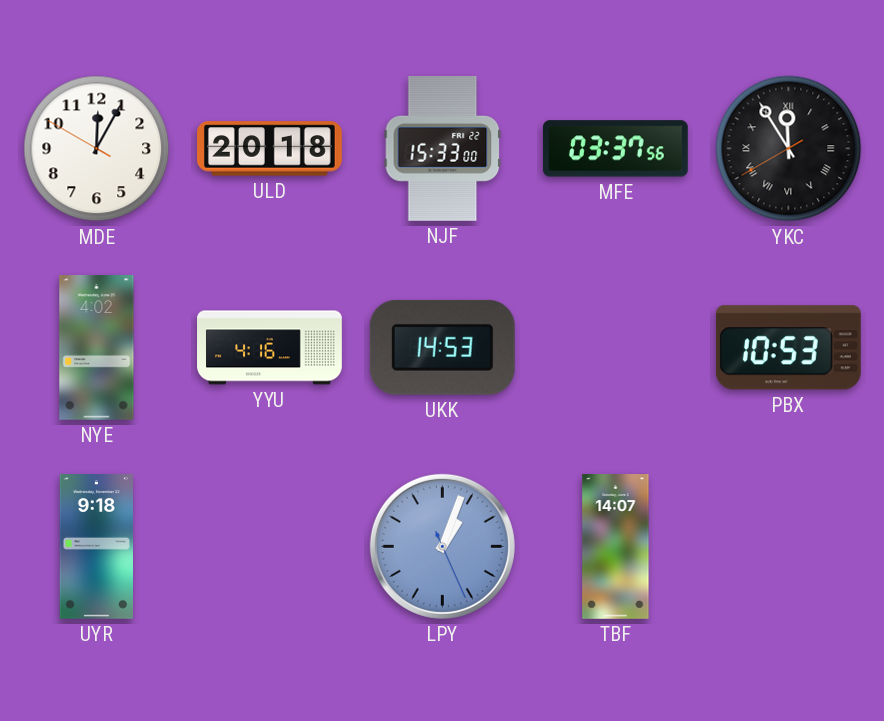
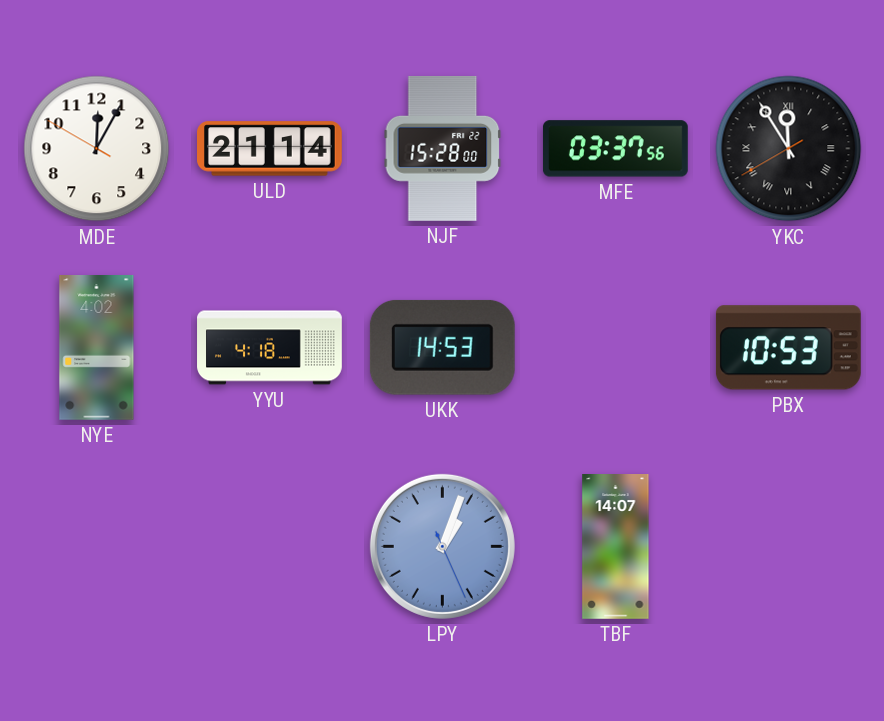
ULD: 20:18 -> 21:14 (270, 149)
NJF: 15:33 -> 15:28 (443, 148)
YYU: 4:16 -> 4:18 (270, 348)
UYR: 9:18 -> none (96, 547)
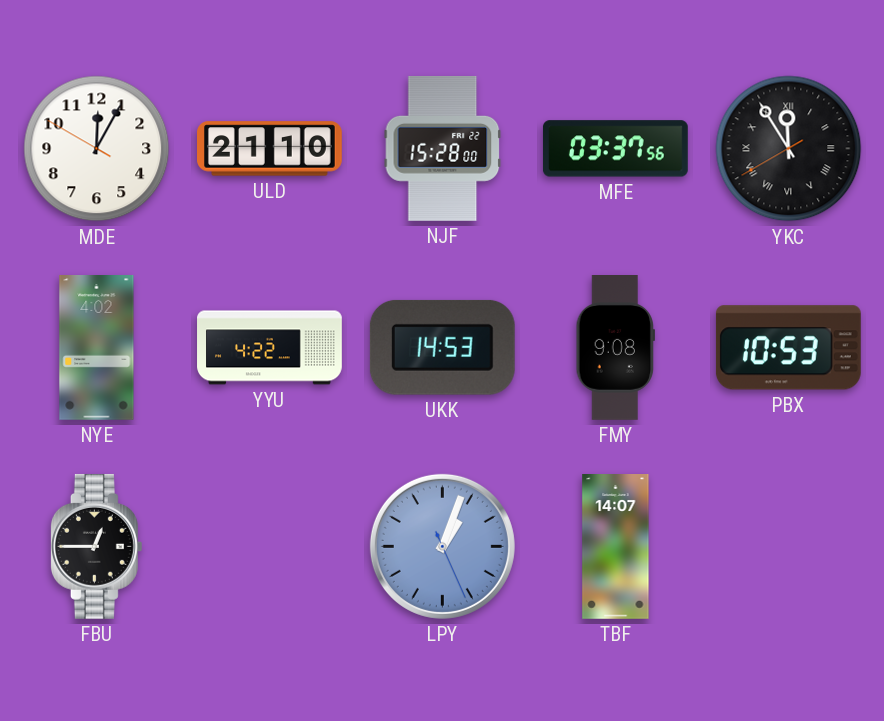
ULD: 21:14 -> 21:10 (270, 149)
YYU: 4:18 -> 4:22 (270, 348)
FMY: none -> 9:08 (615, 348)
FBU: none -> 12:45 (96, 546)
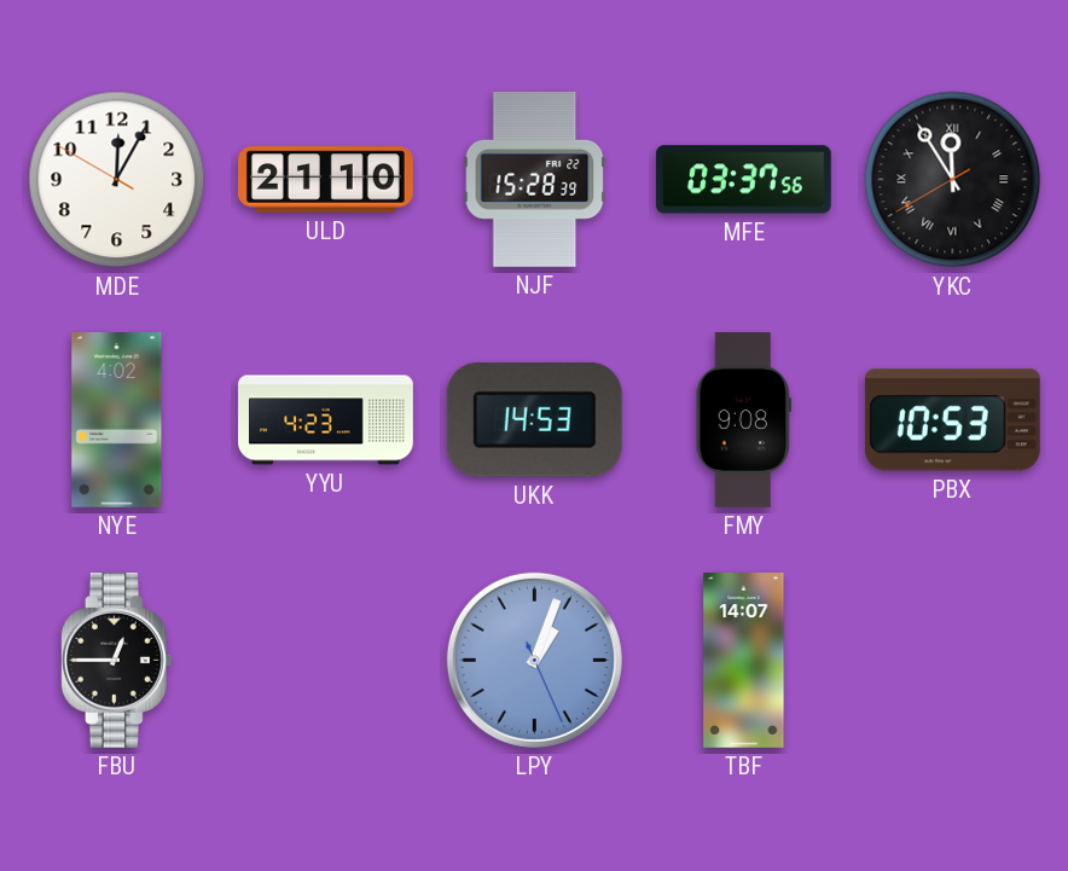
NJF: 15:28:00 -> 15:28:39 (535, 179)
YYU: 4:22 -> 4:23 (326, 420)
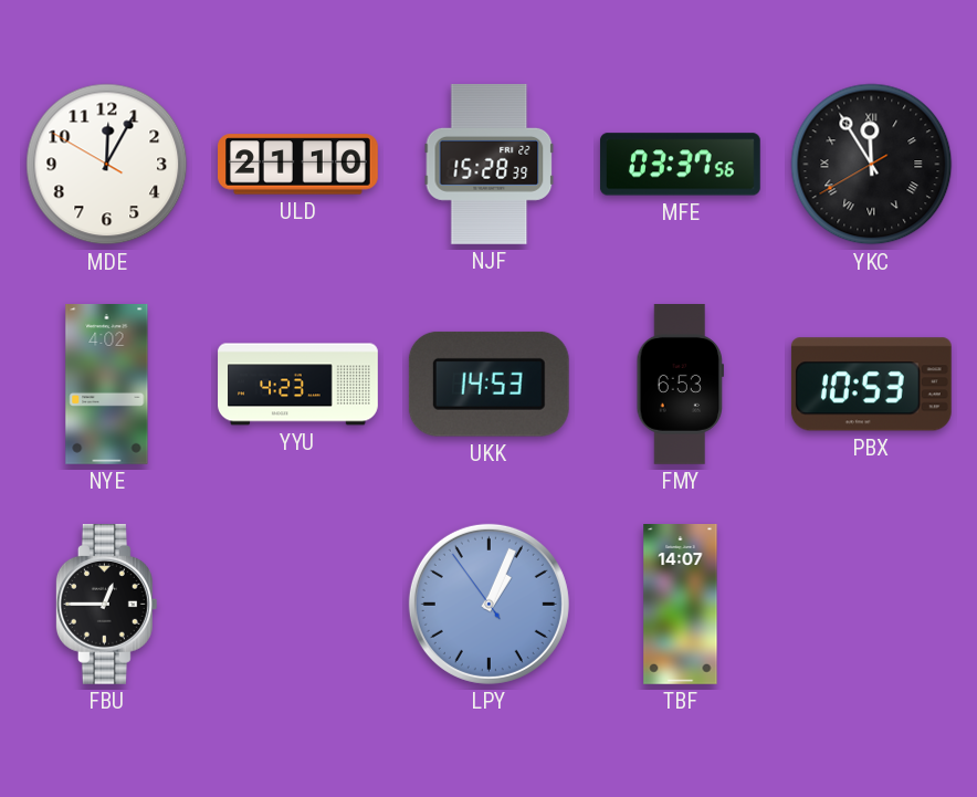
FMY: 9:08 -> 6:53 (680, 385)
LPY: 1:03:26 -> 1:03:54 (489, 604)
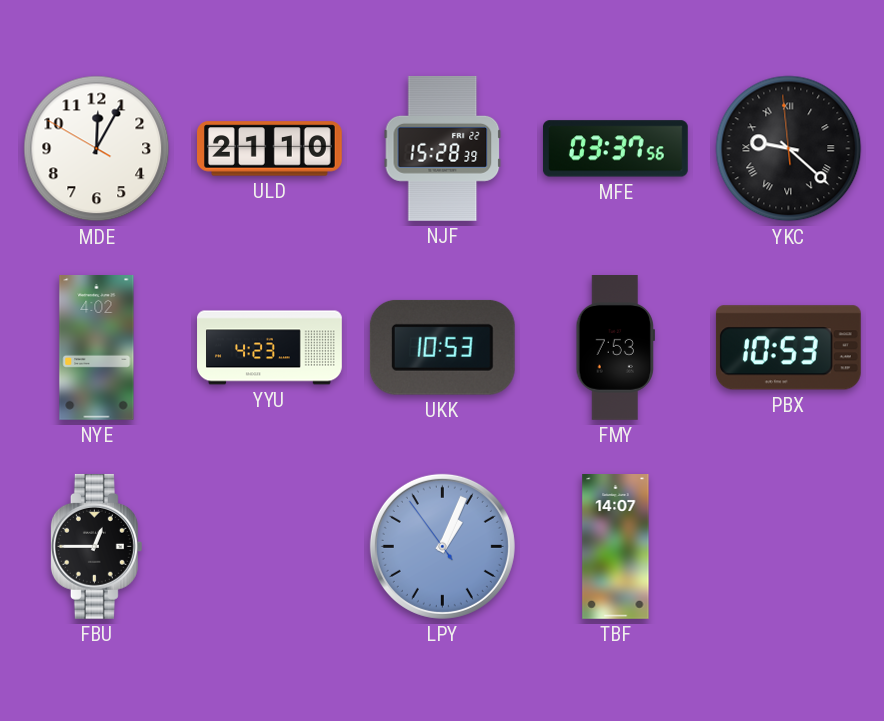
YKC: 11:54 -> 9:21 (789, 149)
UKK: 14:53 -> 10:53 (442, 347)
FMY: 6:53 -> 7:53 (615, 348)
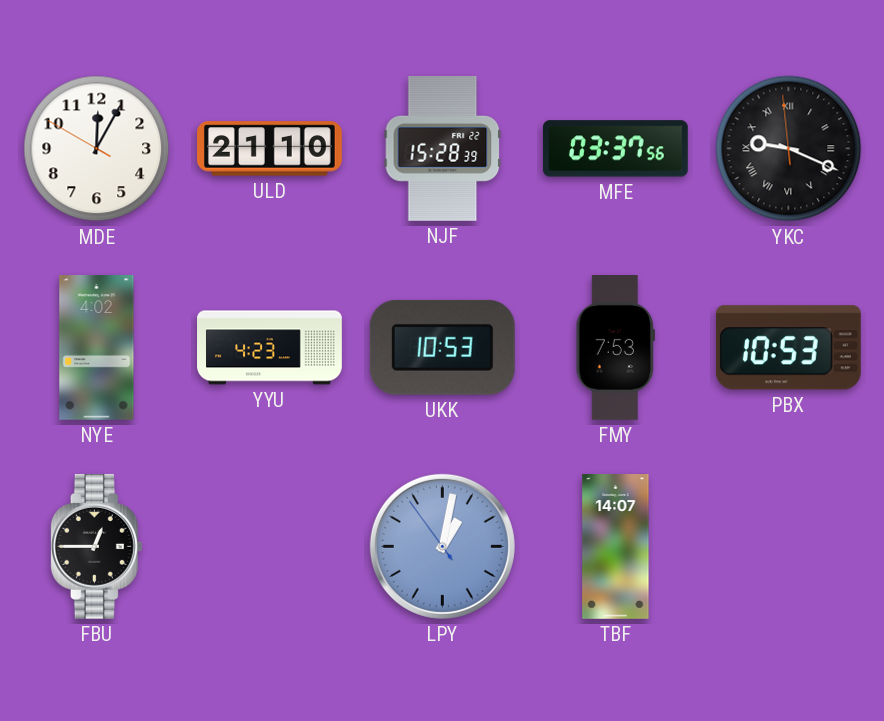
YKC: 9:21 -> 9:18 (789, 149)
LPY: 1:03 -> 1:01 (442, 546)
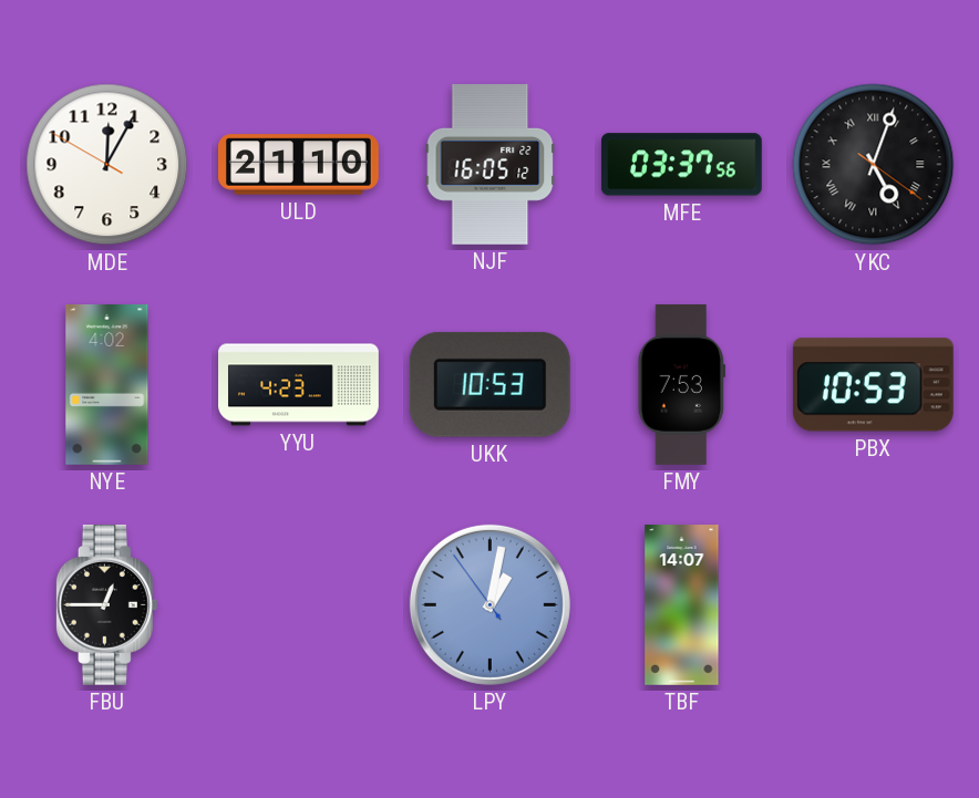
NJF: 15:28 -> 16:05 (491, 164)
YKC: 9:18 -> 5:03 (874, 165)
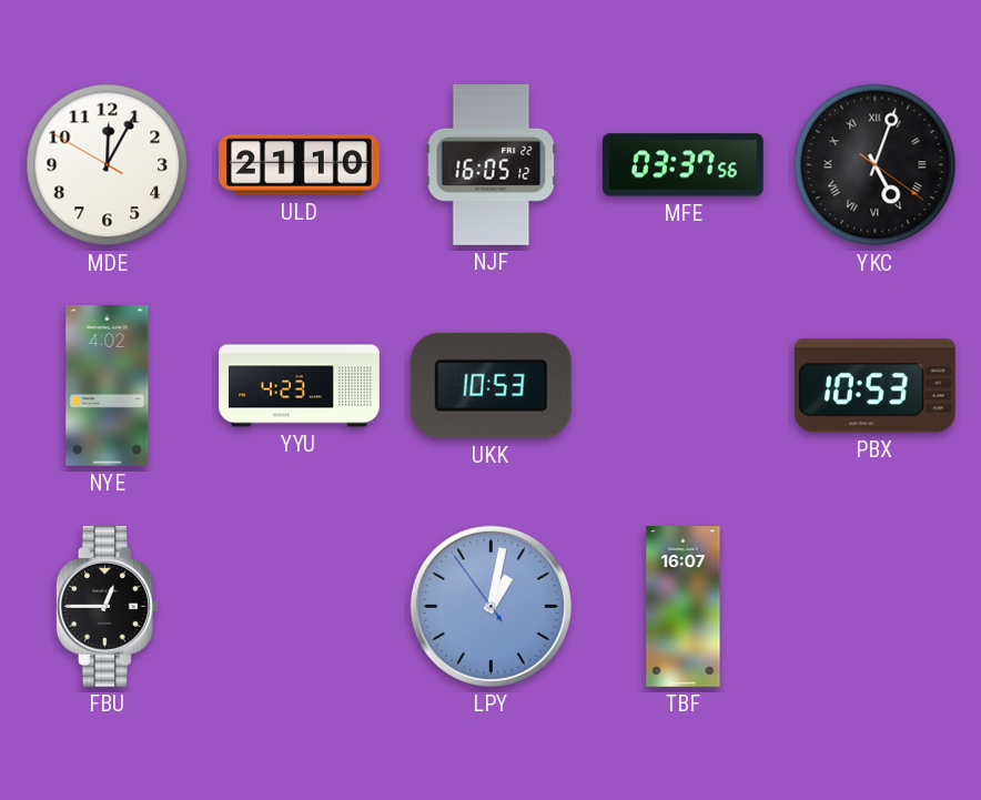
FMY: 7:53 -> none (681, 385)
TBF: 14:07 -> 16:07 (684, 607)
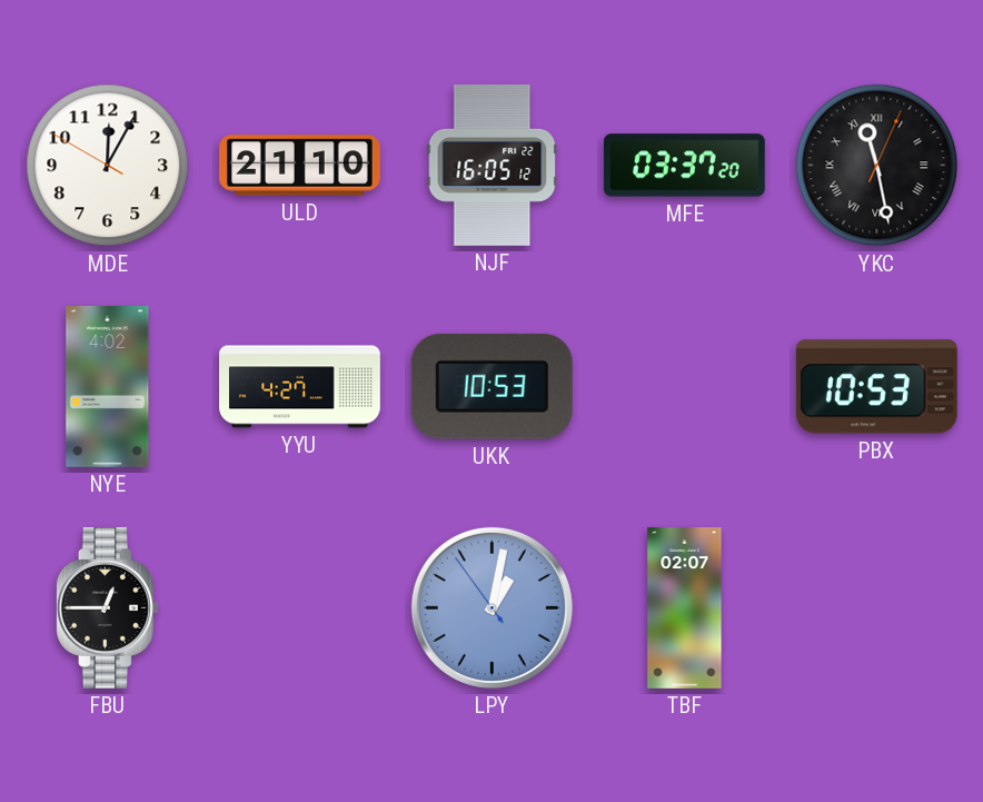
MFE: 03:37:56 -> 03:37:20 (684, 166)
YKC: 5:03 -> 11:28 (877, 166)
YYU: 4:23 -> 4:27 (300, 387)
TBF: 16:07 -> 02:07 (685, 608)
